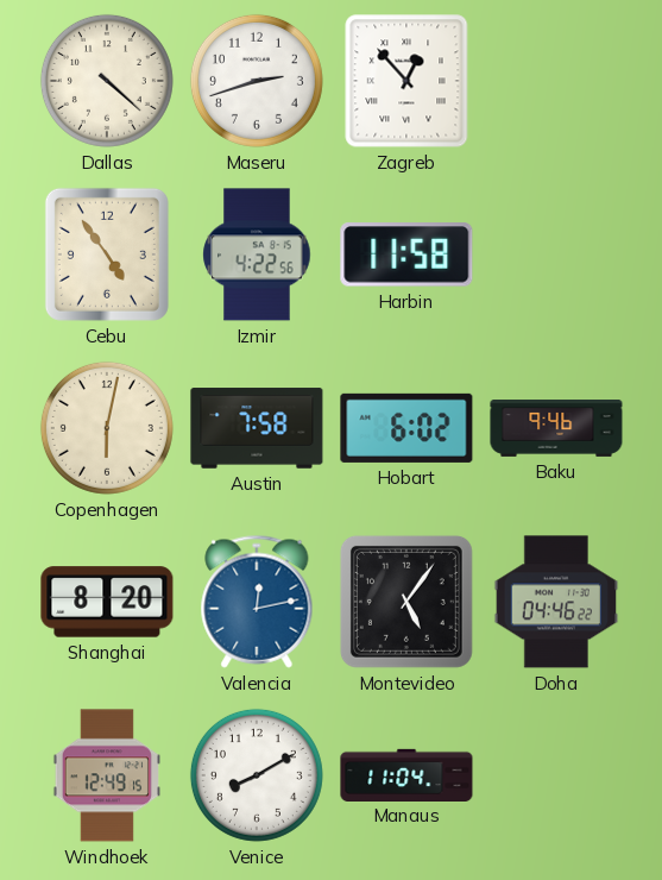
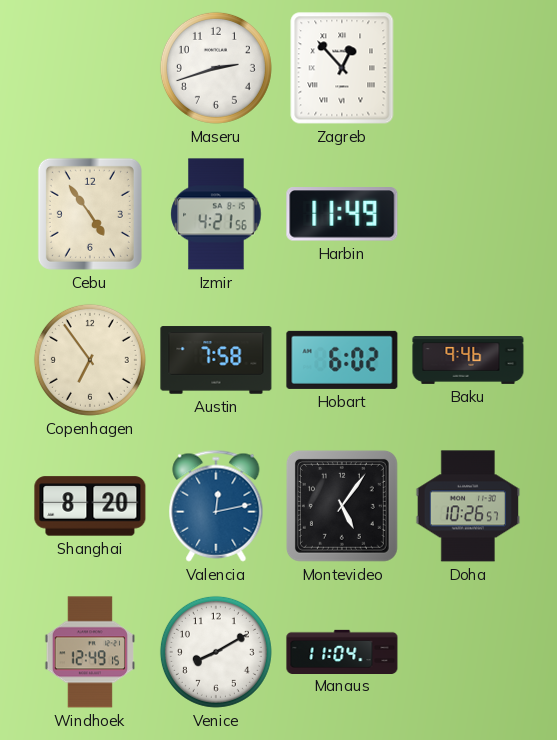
Dallas: 4:22 -> none (107, 81)
Izmir: 4:22 -> 4:21 (216, 214)
Harbin: 11:58 -> 11:49 (342, 214)
Copenhagen: 6:02 -> 6:54 (90, 360)
Doha: 04:46 -> 10:26 (468, 506)
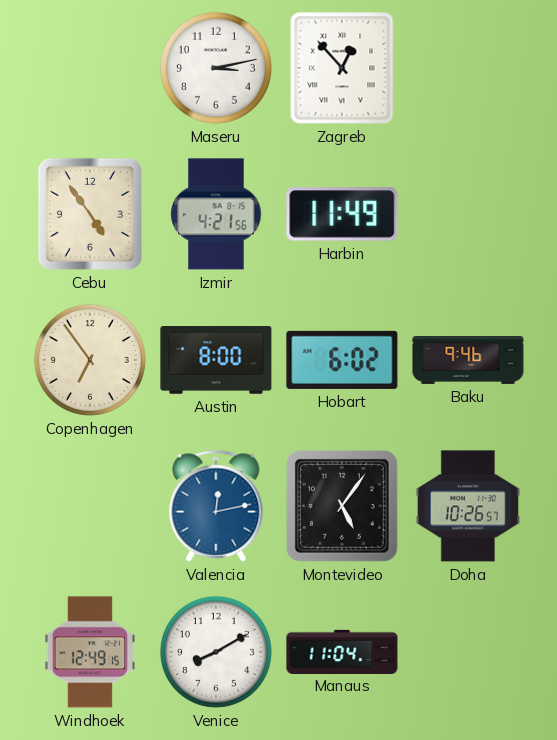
Maseru: 2:42 -> 3:13 (216, 68)
Austin: 7:58 -> 8:00 (216, 360)
Shanghai: 8:20 -> none (90, 506)
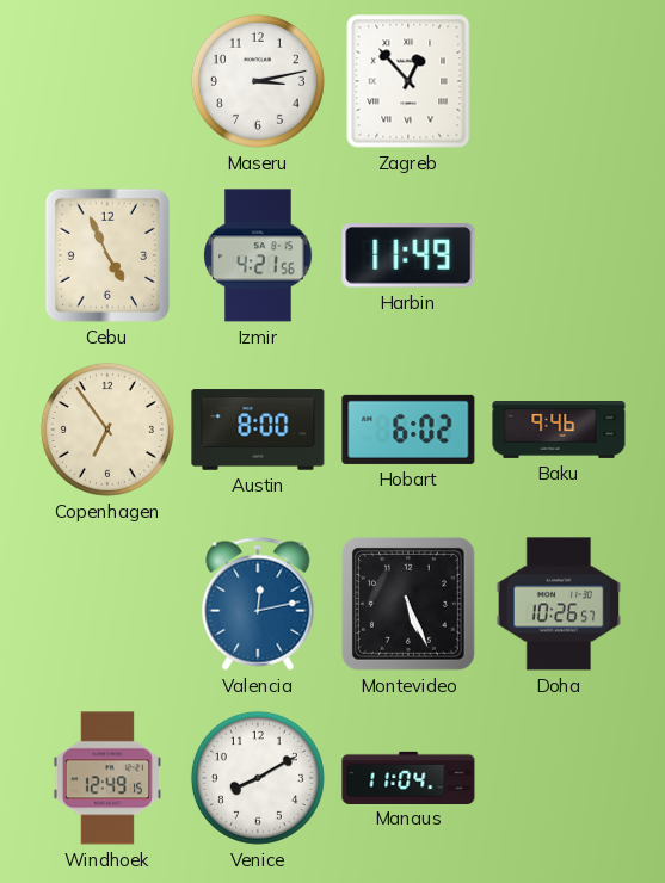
Cebu: 4:54 -> 4:56 (107, 255)
Montevideo: 5:06 -> 5:26 (408, 604)
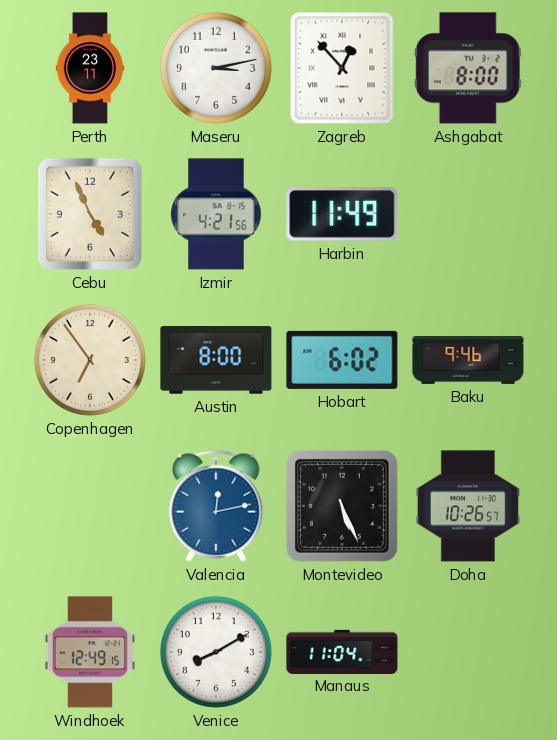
Perth: none -> 23:11 (90, 68)
Ashgabat: none -> 8:00 (468, 68)
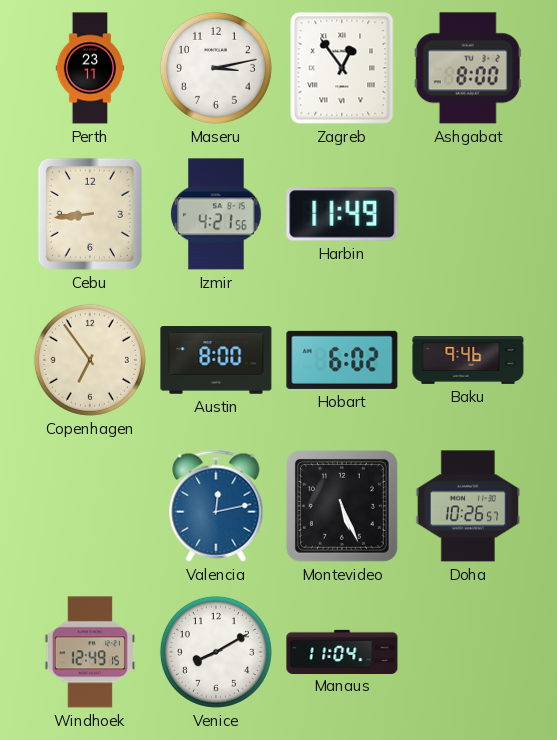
Zagreb: 12:53 -> 12:54 (342, 68)
Cebu: 4:56 -> 8:44 (90, 214)
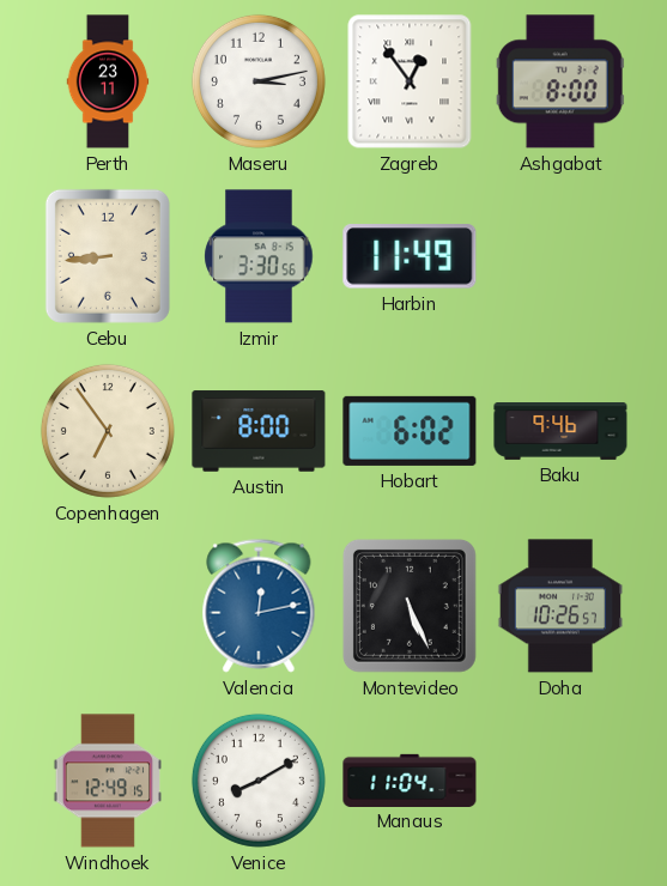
Izmir: 4:21 -> 3:30 (259, 256)
